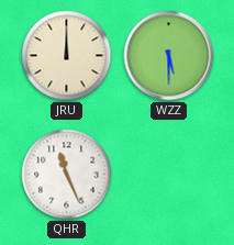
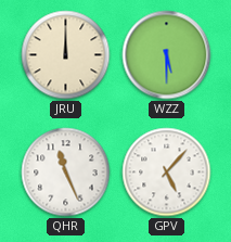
GPV: none -> 5:07 (167, 173)
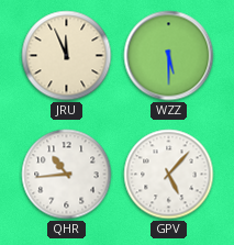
JRU: 12:00 -> 11:56 (67, 56)
QHR: 11:26 -> 10:44 (67, 175)
